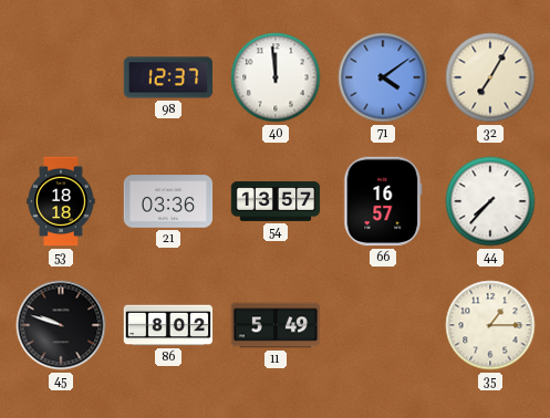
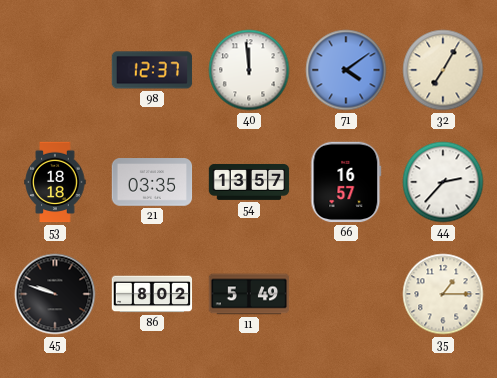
21: 03:36 -> 03:35 (152, 182)
44: 7:37 -> 2:37 (443, 182)
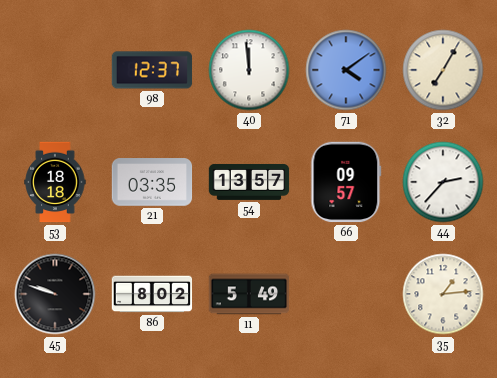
66: 16:57 -> 09:57 (346, 182)
35: 1:15 -> 1:14 (443, 294)
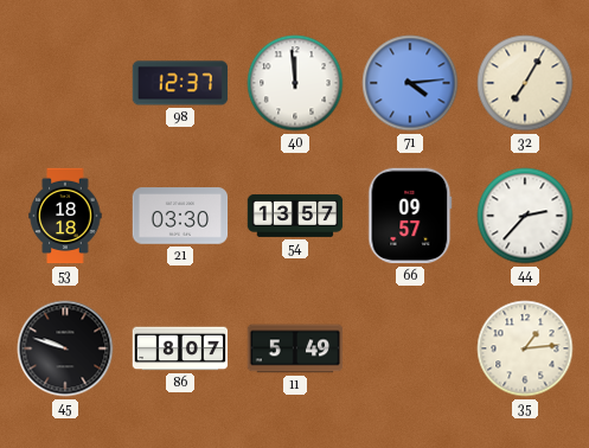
71: 4:09 -> 4:14 (410, 83)
21: 03:35 -> 03:30 (180, 216)
86: 8:02 -> 8:07 (180, 348)
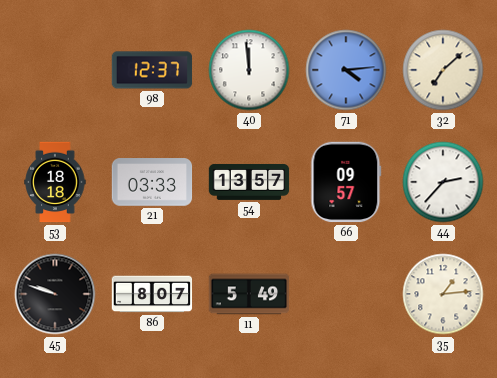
32: 7:05 -> 7:08 (443, 70)
21: 03:30 -> 03:33 (152, 182)
